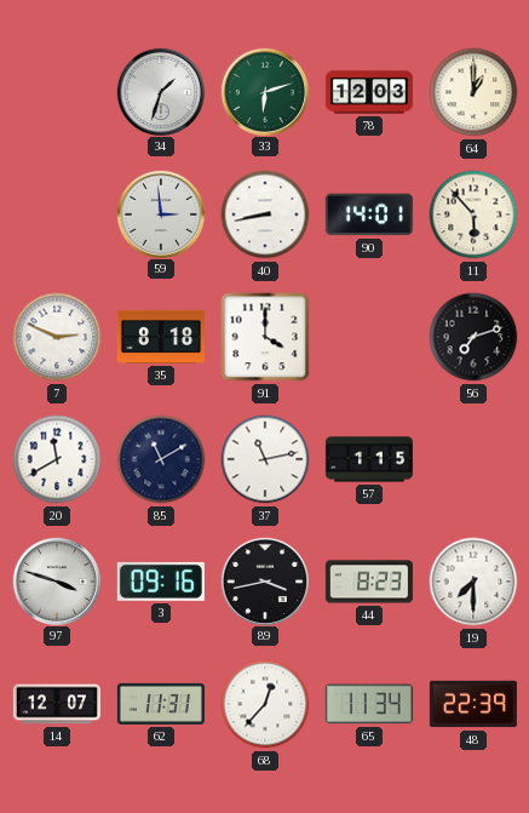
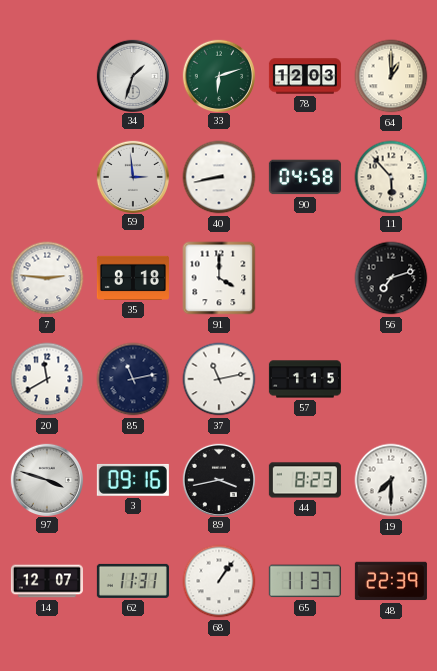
90: 14:01 -> 04:58 (305, 177)
7: 2:49 -> 2:46 (47, 278)
85: 11:10 -> 11:13 (133, 379)
68: 12:37 -> 1:06 (219, 581)
65: 11:34 -> 11:37 (305, 581)
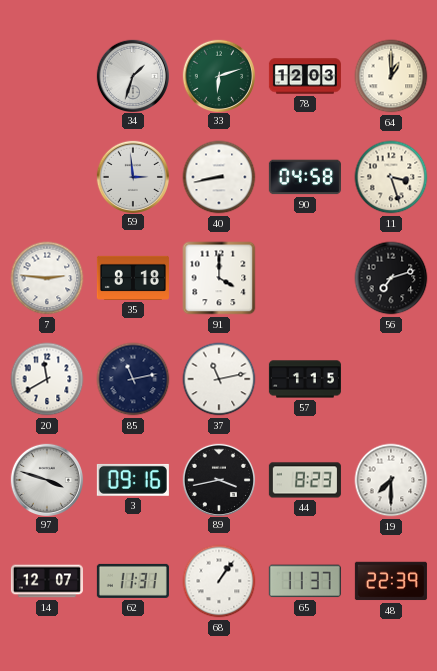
11: 5:53 -> 3:27 (391, 177)
